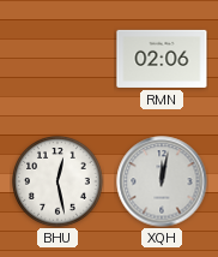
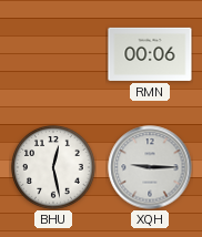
RMN: 02:06 -> 00:06 (150, 54)
XQH: 12:02 -> 9:15 (150, 167)
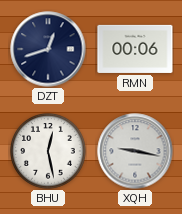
DZT: none -> 12:42 (48, 49)
XQH: 9:15 -> 9:17 (135, 151)
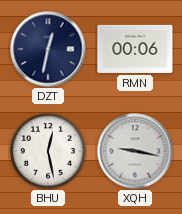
DZT: 12:42 -> 12:32 (48, 49)
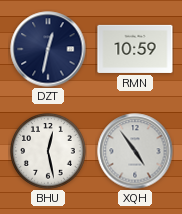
RMN: 00:06 -> 10:59 (135, 49)
XQH: 9:17 -> 4:54 (135, 151)
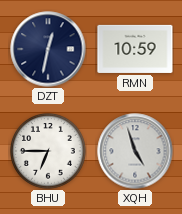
BHU: 12:28 -> 6:45 (49, 152)
XQH: 4:54 -> 4:57 (135, 151)
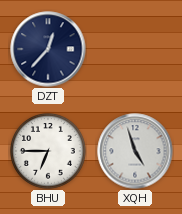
DZT: 12:32 -> 12:37 (48, 49)
RMN: 10:59 -> none (135, 49)
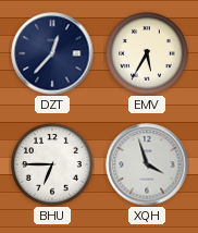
EMV: none -> 5:35 (148, 54)
XQH: 4:57 -> 3:57 (147, 164)
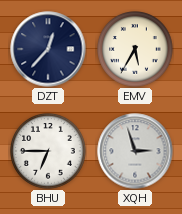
XQH: 3:57 -> 2:57 (135, 151)
